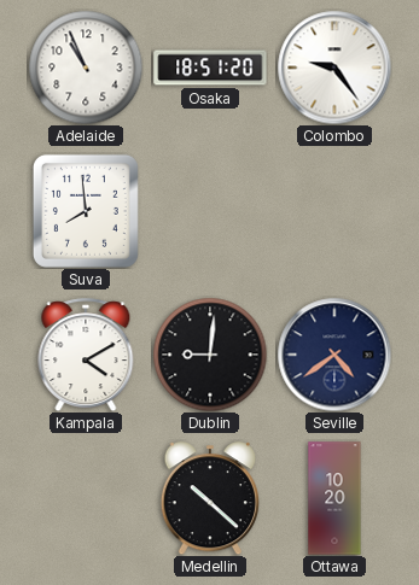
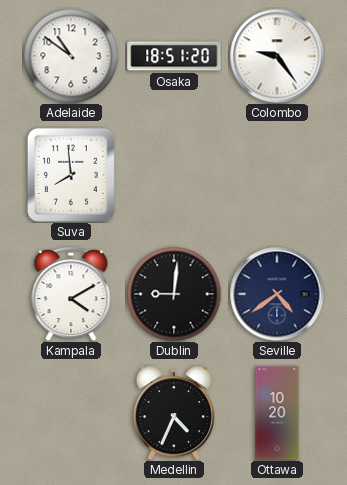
Adelaide: 10:56 -> 10:51 (71, 56)
Medellin: 10:22 -> 4:34 (173, 413)
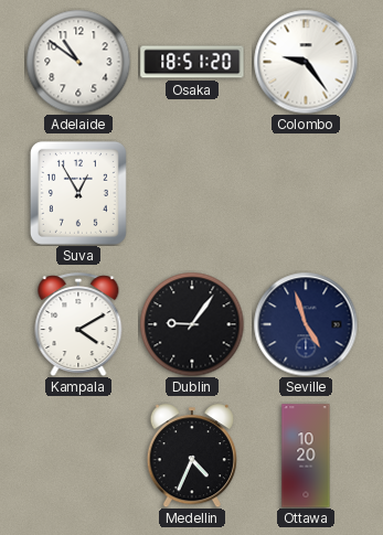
Suva: 7:59 -> 12:55 (78, 193)
Dublin: 9:01 -> 9:06 (192, 324)
Seville: 4:39 -> 4:57 (306, 324)
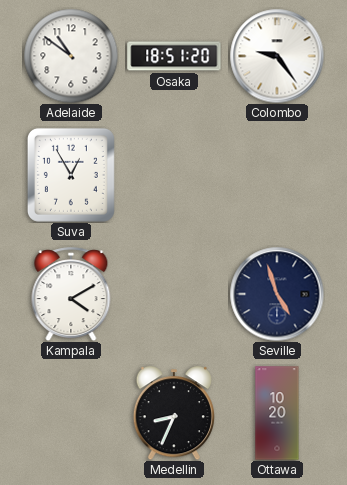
Dublin: 9:06 -> none (192, 324)
Medellin: 4:34 -> 8:34 (173, 413)
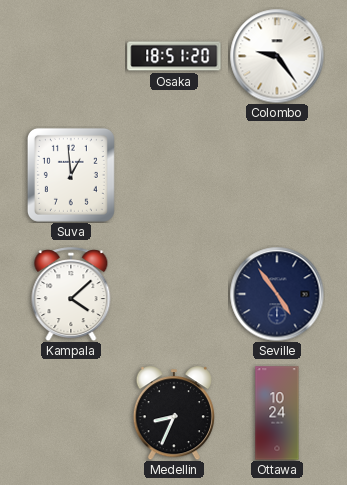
Adelaide: 10:51 -> none (71, 56)
Suva: 12:55 -> 12:59 (71, 175)
Kampala: 4:10 -> 4:08 (71, 294)
Seville: 4:57 -> 4:54 (277, 294)
Ottawa: 10:20 -> 10:24 (277, 413)
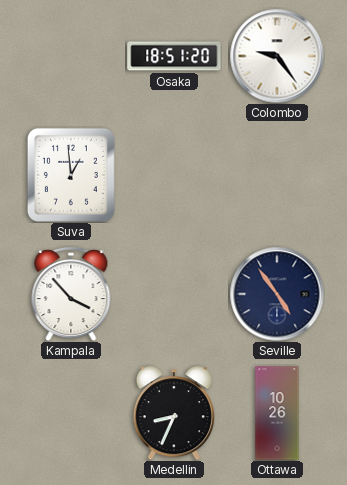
Kampala: 4:08 -> 3:53 (71, 294)
Ottawa: 10:24 -> 10:26 (277, 413)
